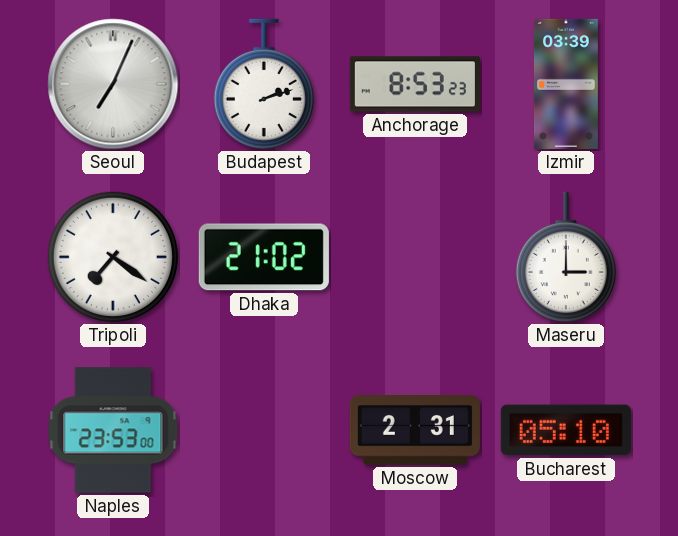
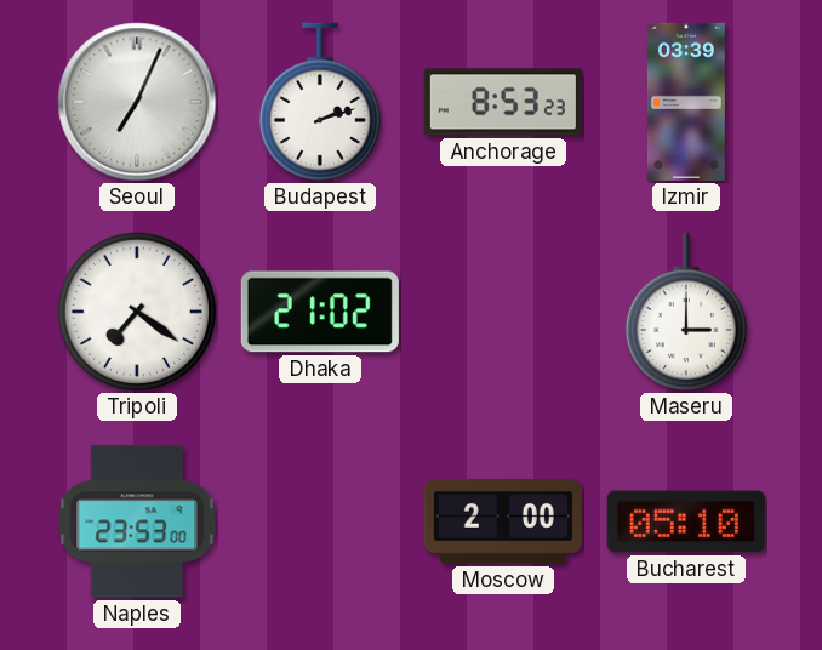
Moscow: 2:31 -> 2:00 (503, 523)
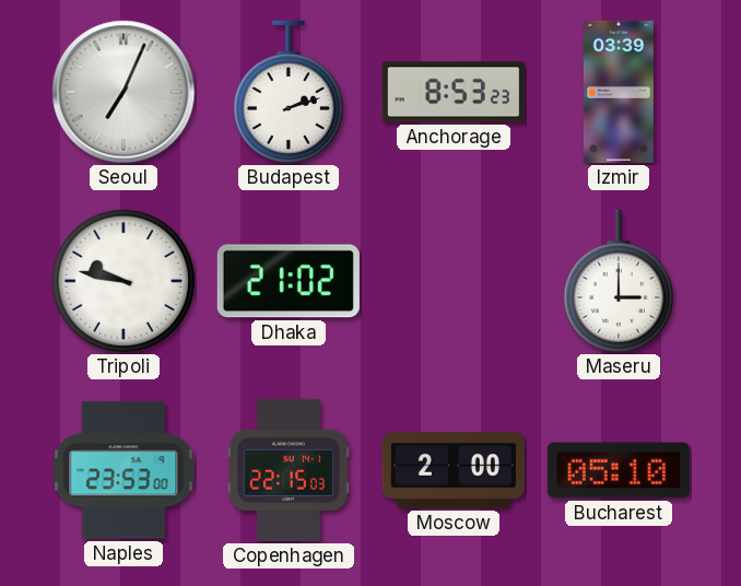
Tripoli: 7:21 -> 9:47 (123, 281)
Copenhagen: none -> 22:15 (289, 470)
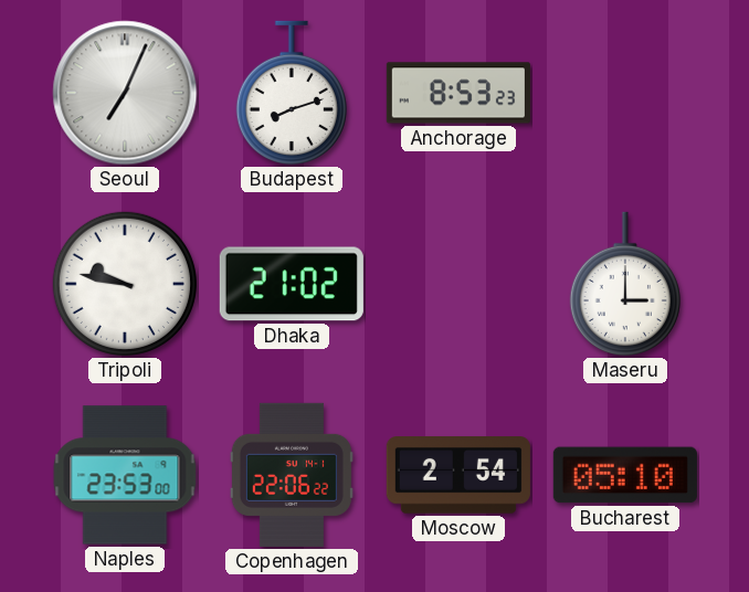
Budapest: 2:12 -> 8:12 (292, 93)
Izmir: 03:39 -> none (619, 92)
Copenhagen: 22:15 -> 22:06 (292, 475)
Moscow: 2:00 -> 2:54 (458, 476)
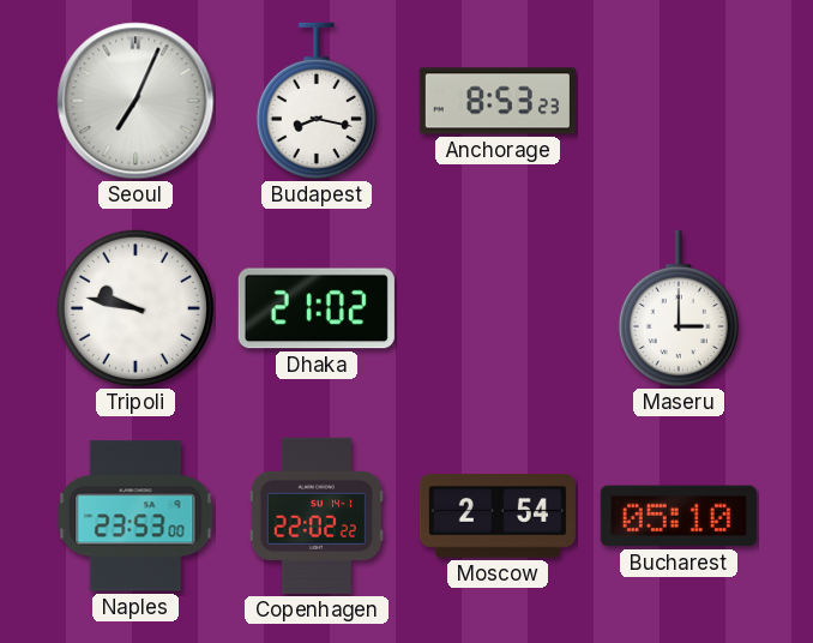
Budapest: 8:12 -> 8:17 (317, 101)
Copenhagen: 22:06 -> 22:02 (317, 516)
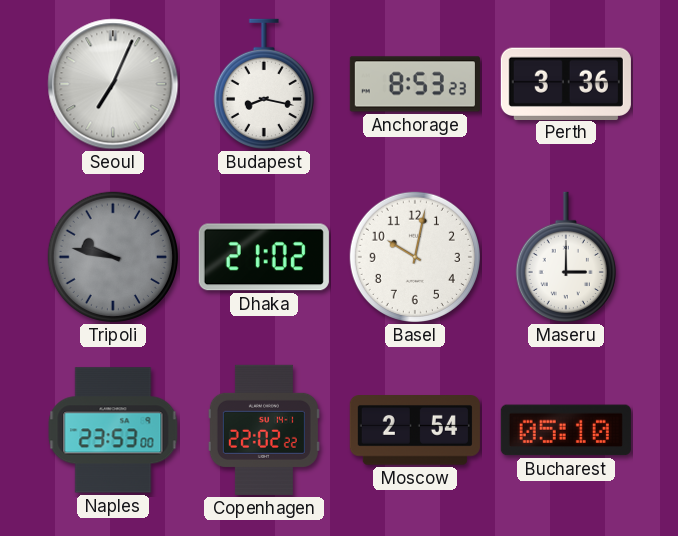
Perth: none -> 3:36 (566, 83)
Tripoli dial: white -> grey (113, 257)
Basel: none -> 10:02 (415, 257)
